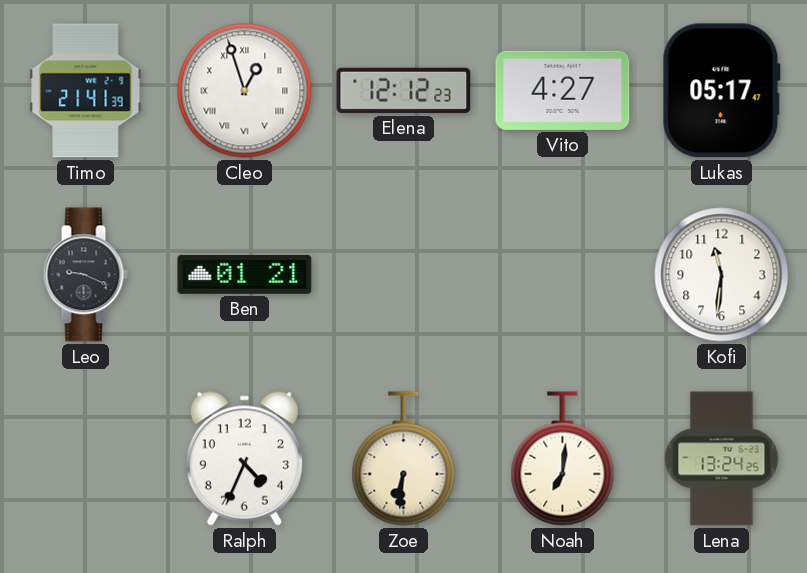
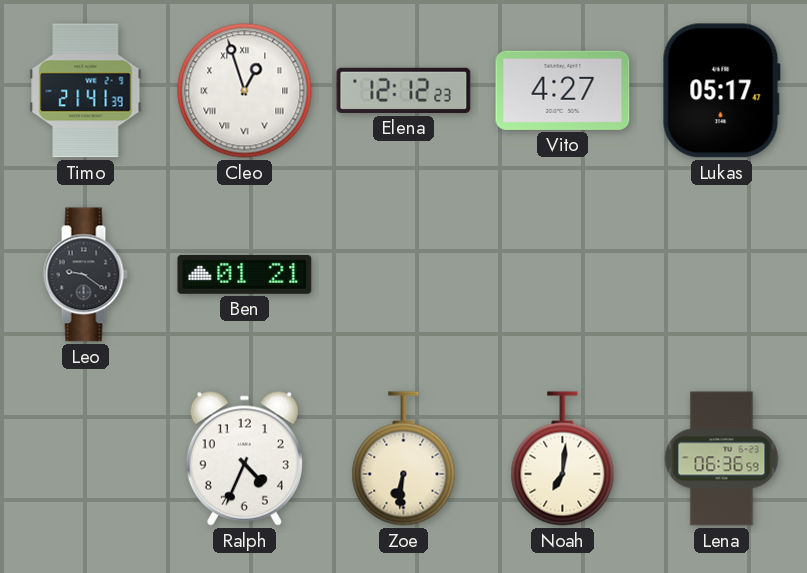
Leo: 9:19 -> 9:21 (85, 275)
Kofi: 11:31 -> none (722, 275)
Lena: 13:24 -> 06:36 (722, 459)
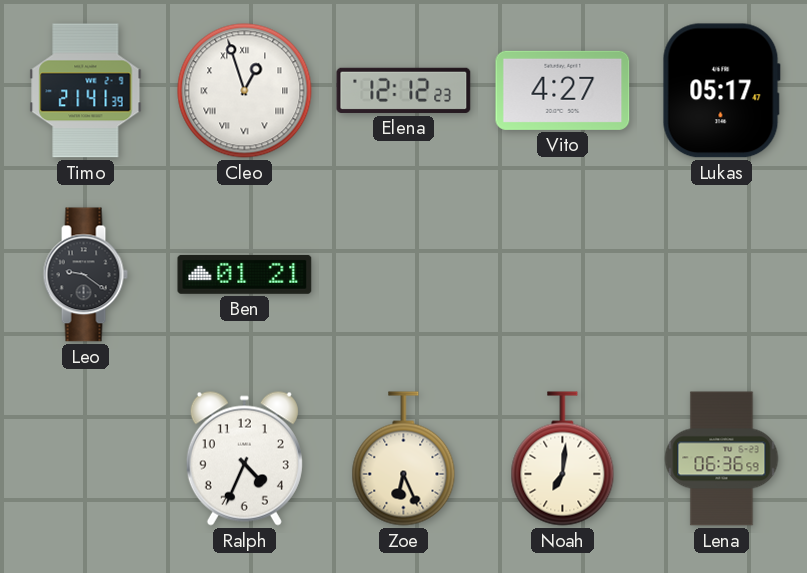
Zoe: 6:31 -> 6:26 (404, 459)
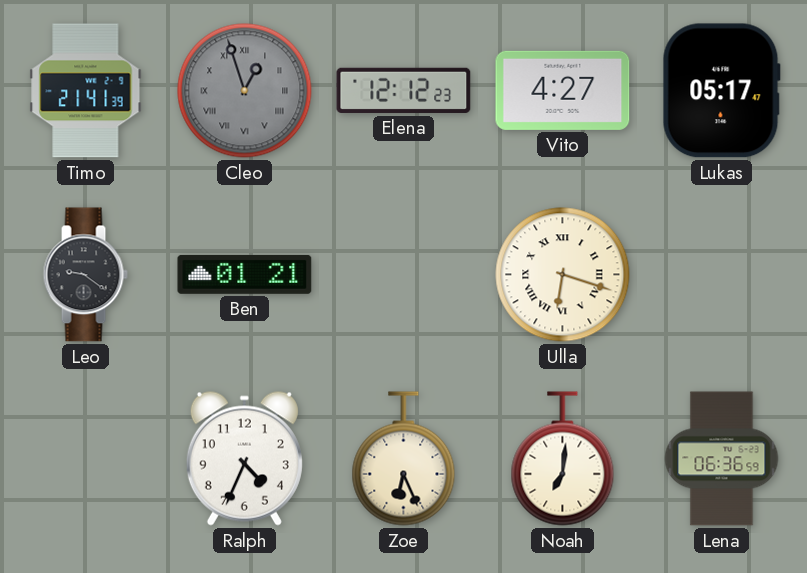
Cleo dial: white -> grey (245, 91)
Ulla: none -> 6:18 (563, 275)
